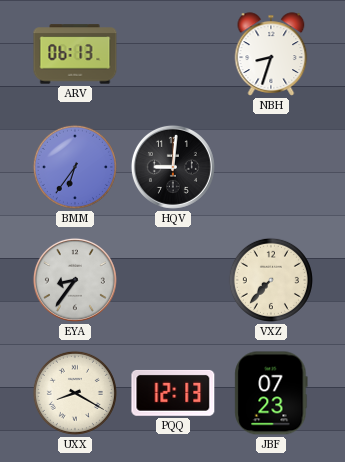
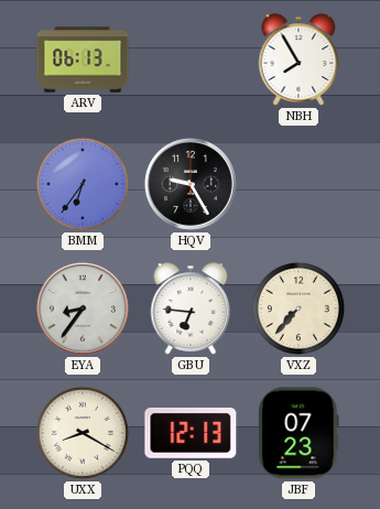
NBH: 8:33 -> 7:55 (298, 59)
HQV: 9:01 -> 9:25 (191, 184)
GBU: none -> 6:46 (191, 308)
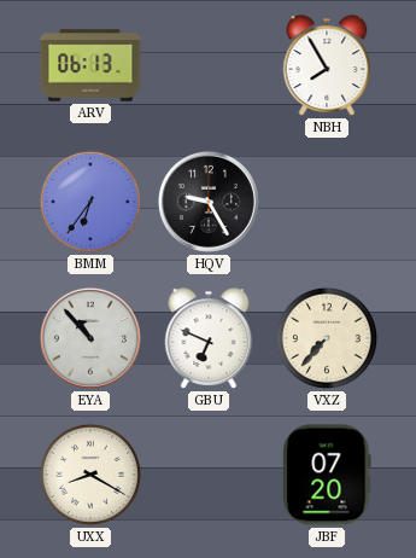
EYA: 8:36 -> 10:53 (90, 338)
GBU: 6:46 -> 6:49 (209, 338)
PQQ: 12:13 -> none (191, 433)
JBF: 07:23 -> 07:20 (327, 475)
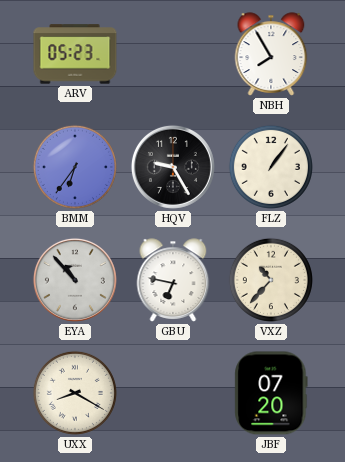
ARV: 06:13 -> 05:23 (75, 54)
FLZ: none -> 1:06 (271, 167)
GBU: 6:49 -> 6:47 (173, 280)
VXZ: 7:37 -> 10:37 (271, 280)
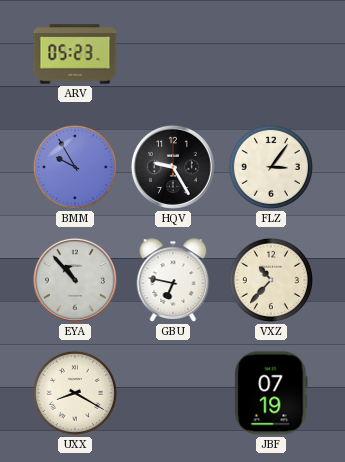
NBH: 7:55 -> none (271, 54)
BMM: 6:36 -> 9:55 (75, 167)
FLZ: 1:06 -> 3:06 (271, 167)
JBF: 07:20 -> 07:19 (271, 393)
